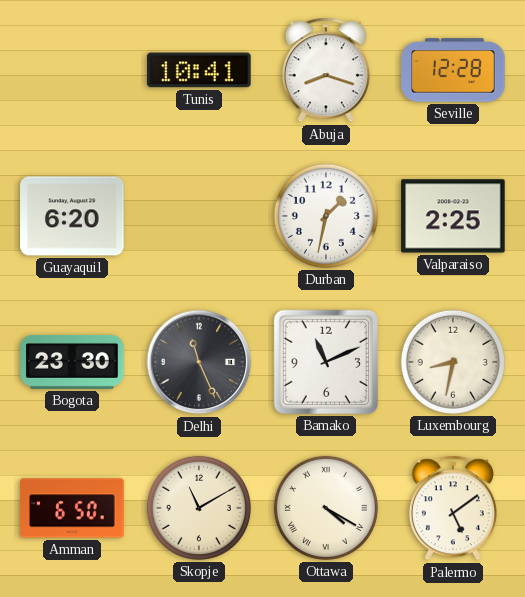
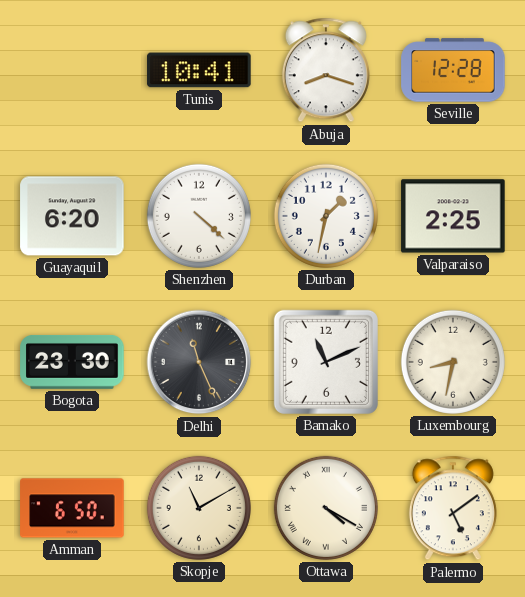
Shenzhen: none -> 4:22 (199, 216)
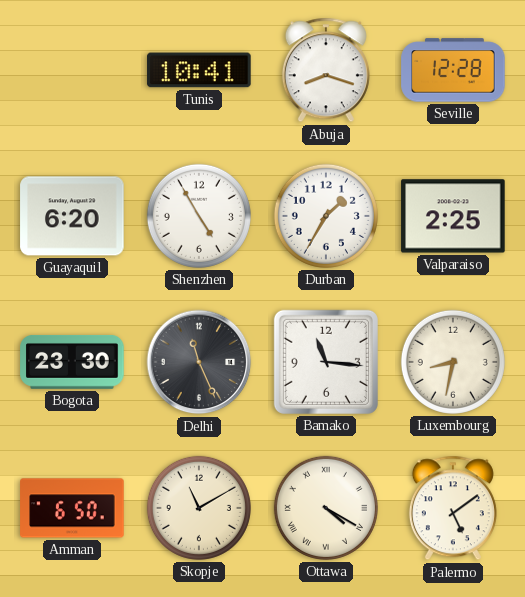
Shenzhen: 4:22 -> 4:55 (199, 216)
Durban: 1:32 -> 1:35 (326, 216)
Bamako: 11:11 -> 11:16 (326, 362)
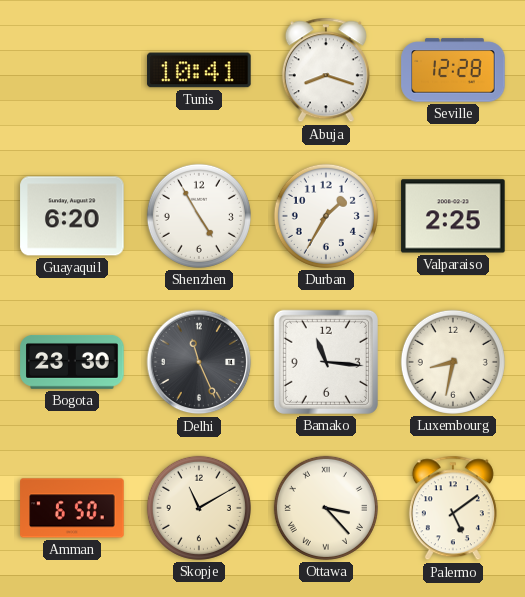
Ottawa: 4:20 -> 3:23 (326, 508)
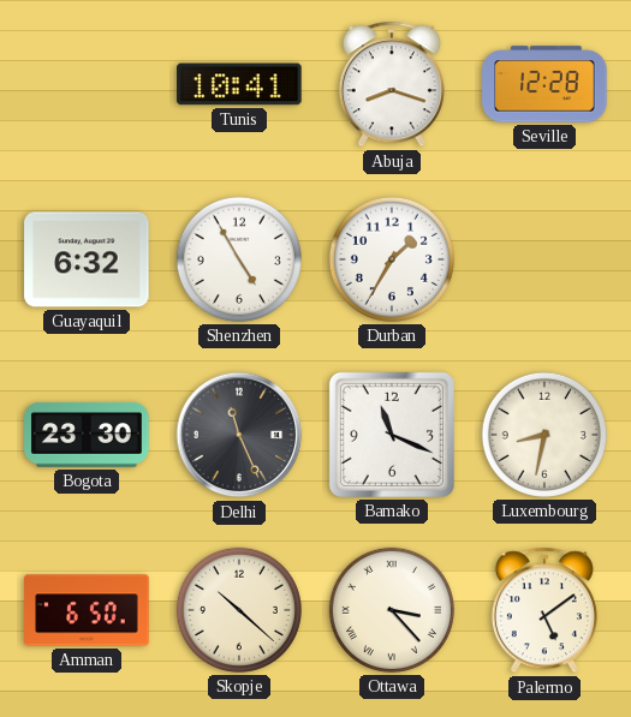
Guayaquil: 6:20 -> 6:32 (87, 259)
Valparaiso: 2:25 -> none (453, 216)
Bamako: 11:16 -> 11:19 (392, 435)
Skopje: 11:10 -> 10:22 (239, 610)
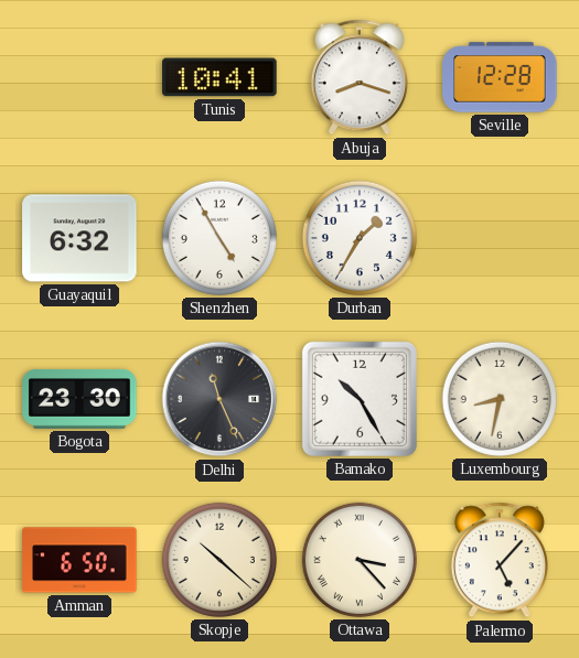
Bamako: 11:19 -> 10:25 (360, 399)
Palermo: 5:09 -> 5:07 (500, 560)
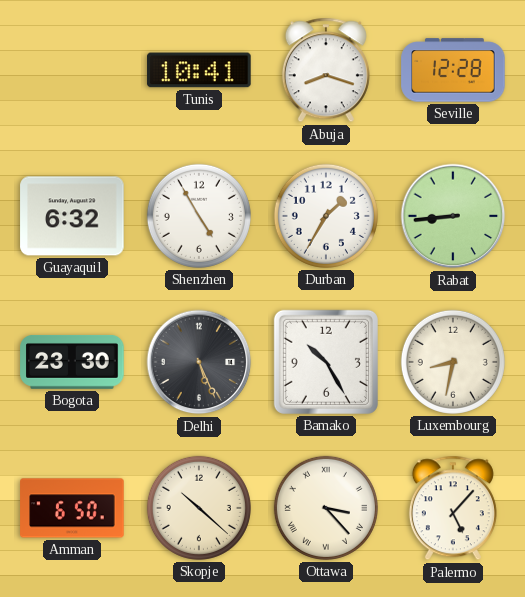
Rabat: none -> 8:44 (453, 216)
Delhi: 11:26 -> 5:26 (199, 362)
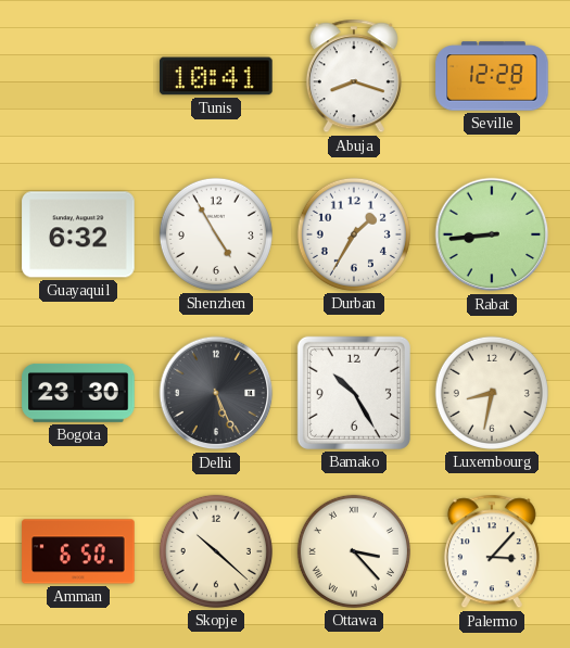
Palermo: 5:07 -> 3:07 (492, 551)
